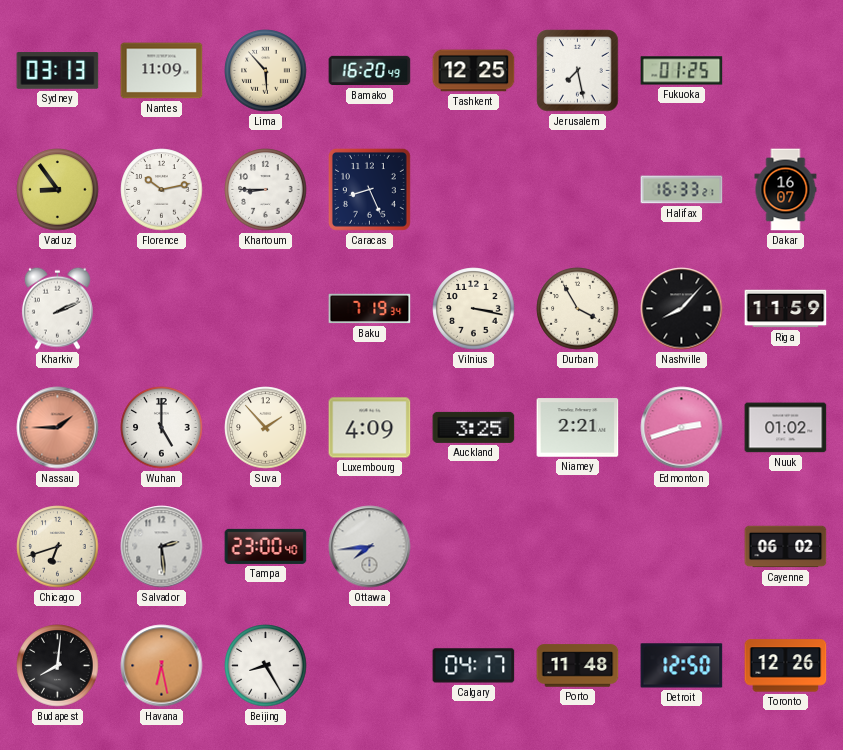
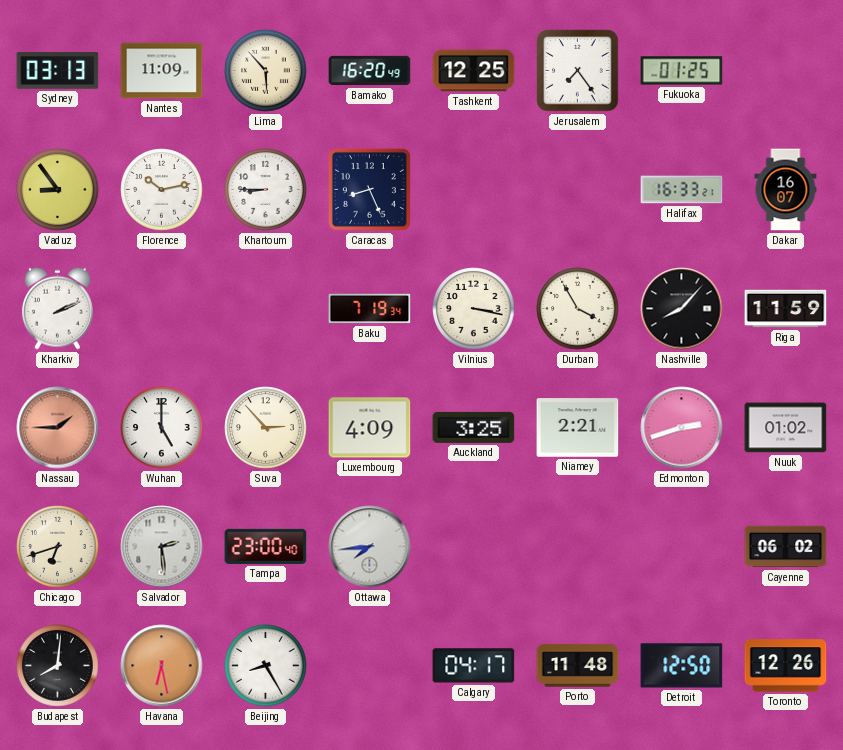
Jerusalem: 7:28 -> 7:24 (578, 71)
Suva: 1:53 -> 2:53 (266, 428)
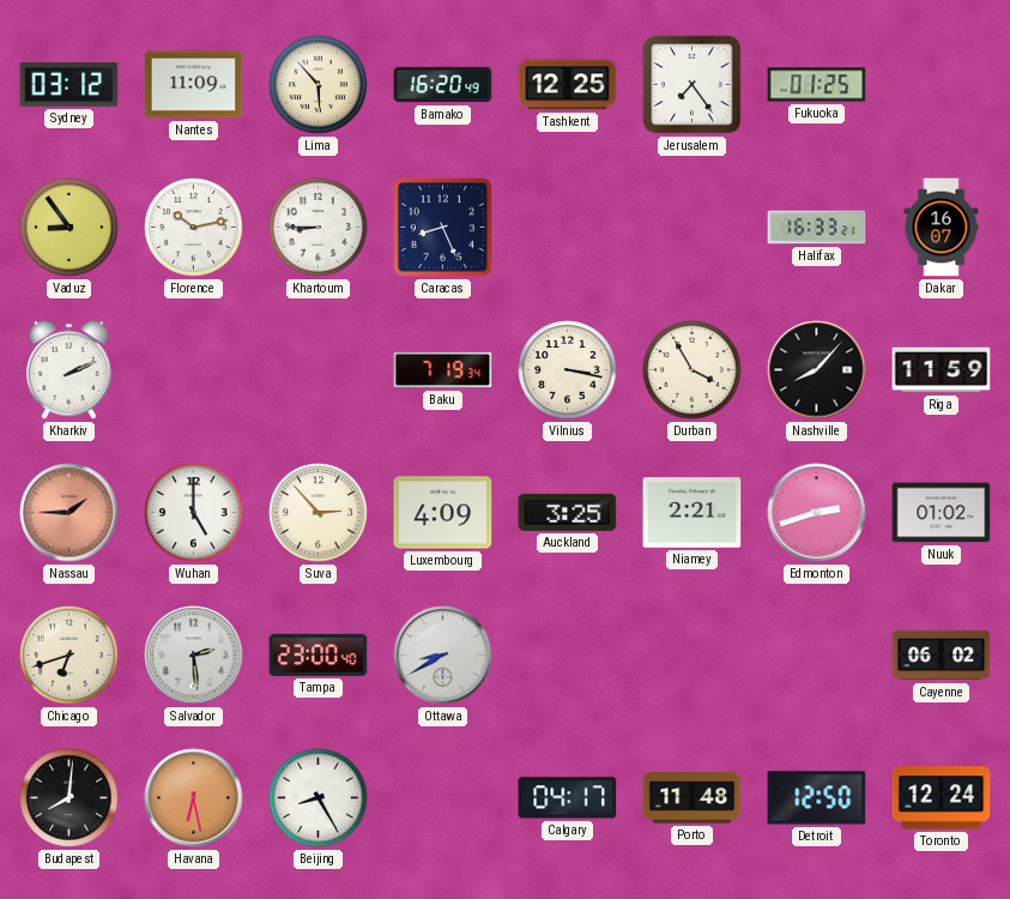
Sydney: 03:13 -> 03:12 (69, 85)
Ottawa: 7:44 -> 8:40 (443, 656)
Toronto: 12:26 -> 12:24 (942, 798)
